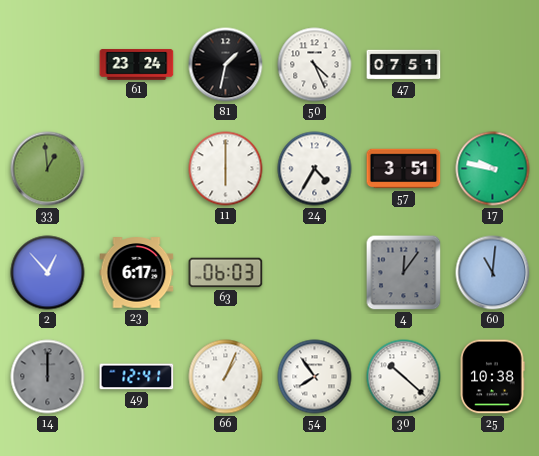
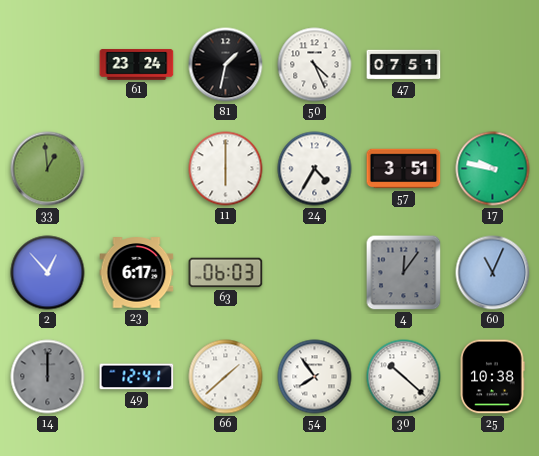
60: 11:01 -> 11:04 (493, 273)
66: 1:04 -> 1:38 (226, 377)
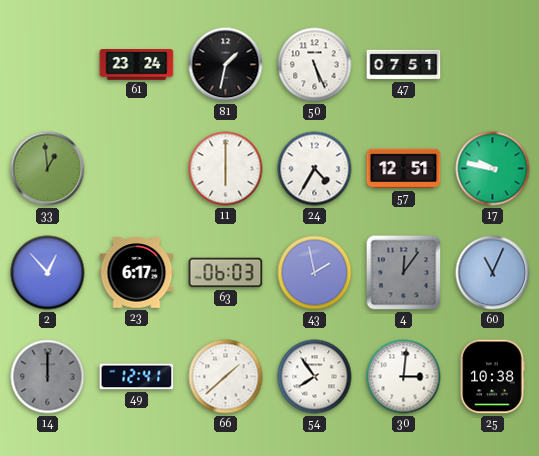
50: 4:26 -> 5:26 (315, 65)
57: 3:51 -> 12:51 (404, 169)
43: none -> 1:58 (315, 273)
30: 10:22 -> 3:01 (404, 377)
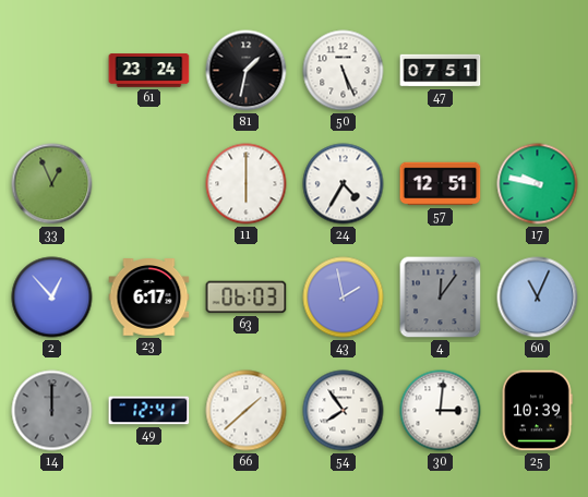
33: 12:59 -> 12:56 (52, 184)
25: 10:38 -> 10:39 (537, 411)
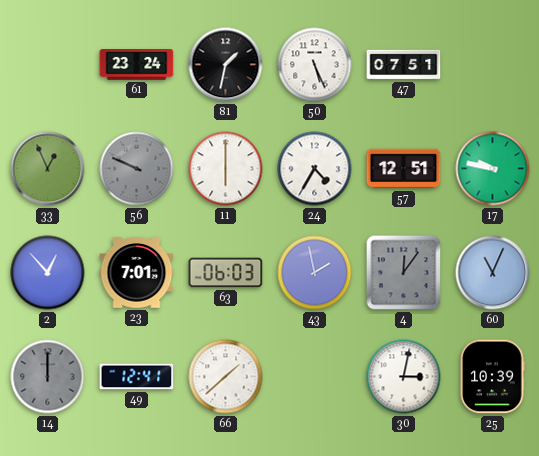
56: none -> 9:49 (137, 169)
23: 6:17 -> 7:01 (137, 273)
54: 7:54 -> none (344, 411)
30: 3:01 -> 3:02 (404, 377)
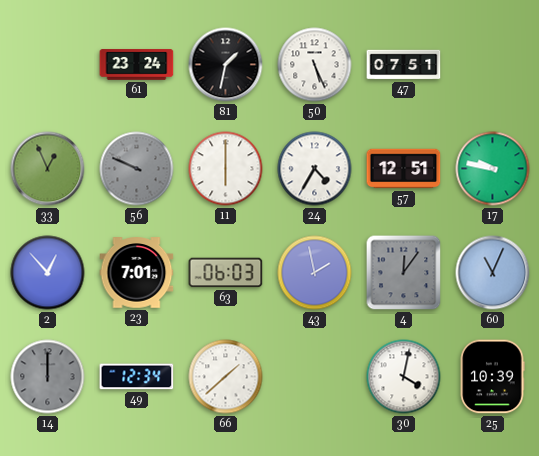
49: 12:41 -> 12:34 (137, 377)
30: 3:02 -> 4:02 (404, 377)
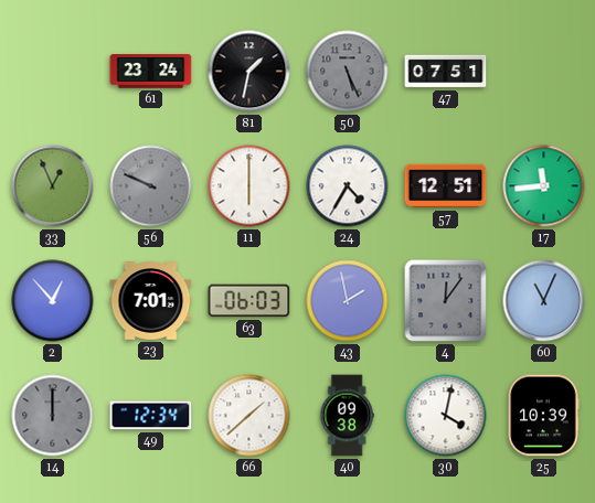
50 dial: white -> grey (348, 72)
17: 9:47 -> 11:44 (544, 186)
40: none -> 09:38 (347, 416)
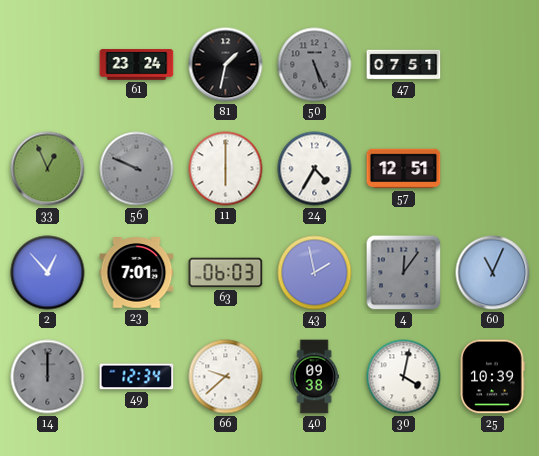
17: 11:44 -> none (544, 186)
66: 1:38 -> 9:38 (226, 377)
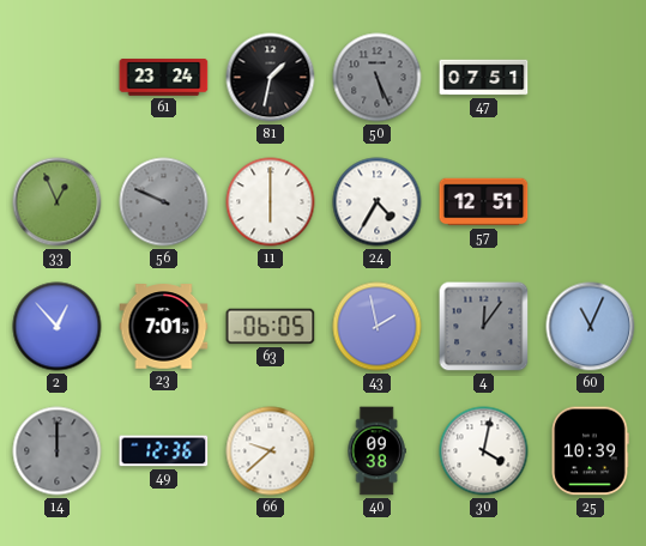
63: 06:03 -> 06:05 (271, 327)
49: 12:34 -> 12:36 (164, 451)
